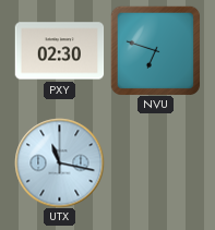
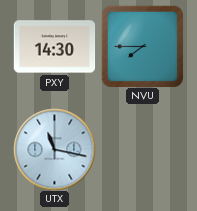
PXY: 02:30 -> 14:30 (54, 47)
NVU: 6:48 -> 7:45 (142, 46)
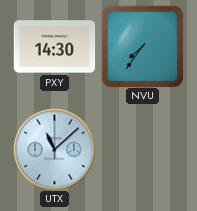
NVU: 7:45 -> 7:36 (142, 46)
UTX: 11:17 -> 11:08 (54, 149)
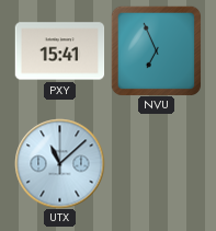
PXY: 14:30 -> 15:41 (59, 51)
NVU: 7:36 -> 6:56 (156, 50)
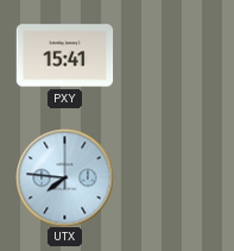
NVU: 6:56 -> none (156, 50)
UTX: 11:08 -> 7:46 (64, 177)
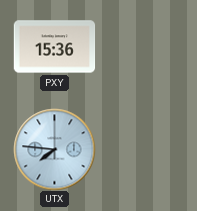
PXY: 15:41 -> 15:36 (54, 47)
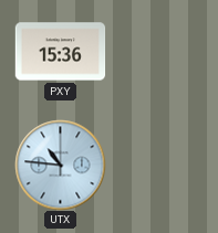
UTX: 7:46 -> 10:46 (60, 165)
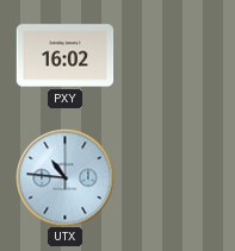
PXY: 15:36 -> 16:02 (64, 56)
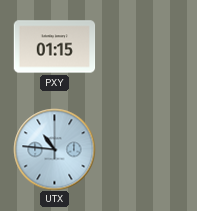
PXY: 16:02 -> 01:15 (54, 47)
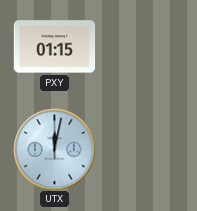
UTX: 10:46 -> 12:02 (54, 149)
